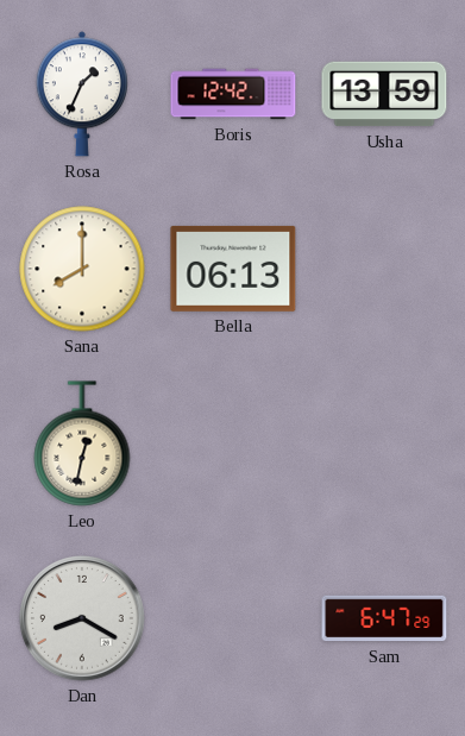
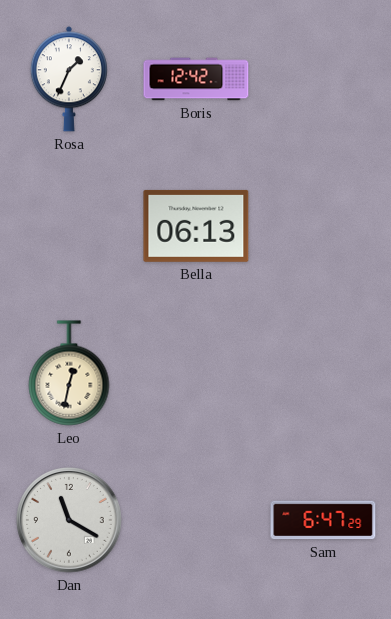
Usha: 13:59 -> none (384, 94)
Sana: 8:00 -> none (82, 269)
Dan: 8:20 -> 11:20 (70, 521)
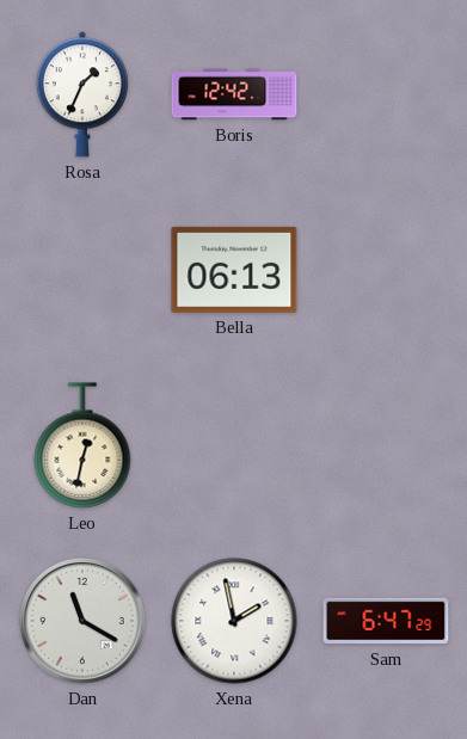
Xena: none -> 1:58 (234, 621)
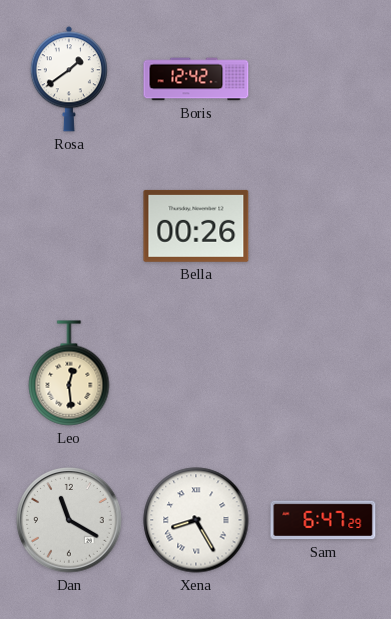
Rosa: 1:34 -> 1:39 (69, 79)
Bella: 06:13 -> 00:26 (196, 226)
Leo: 12:32 -> 12:29 (69, 373)
Xena: 1:58 -> 8:25 (196, 520)
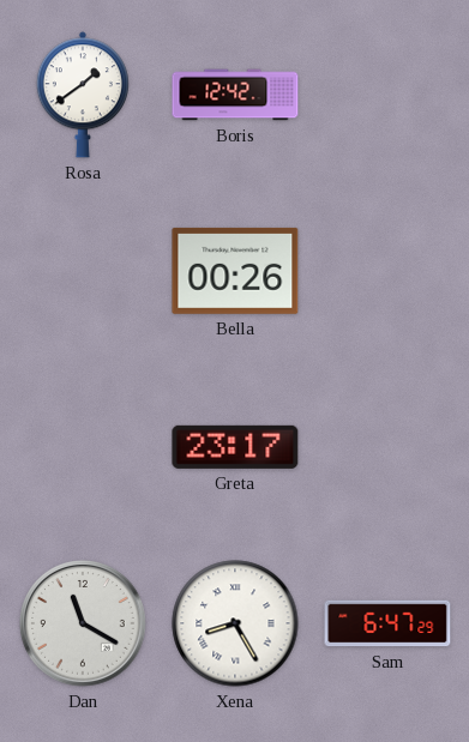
Leo: 12:29 -> none (69, 373)
Greta: none -> 23:17 (235, 447)
